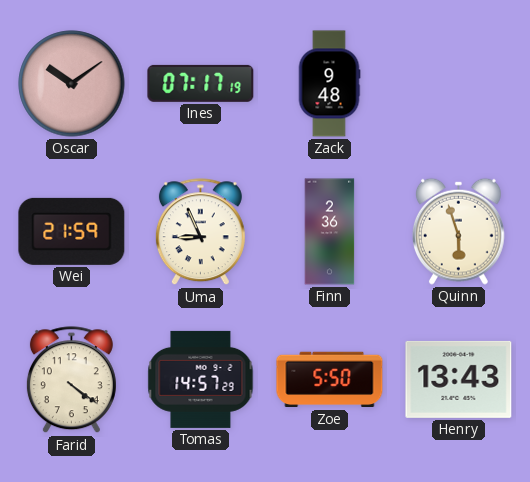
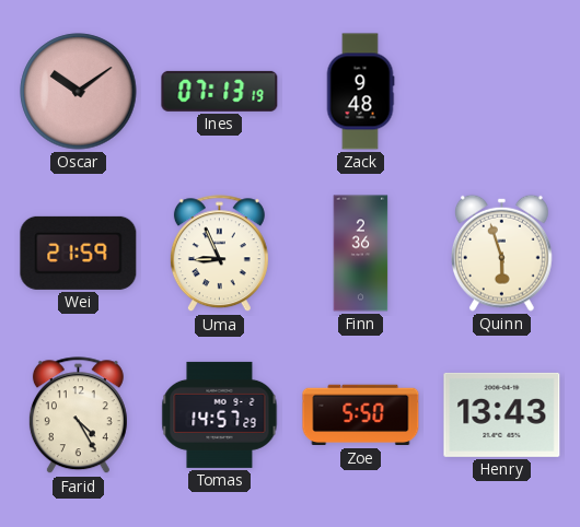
Ines: 07:17 -> 07:13 (220, 91)
Farid: 4:21 -> 4:25 (78, 415)
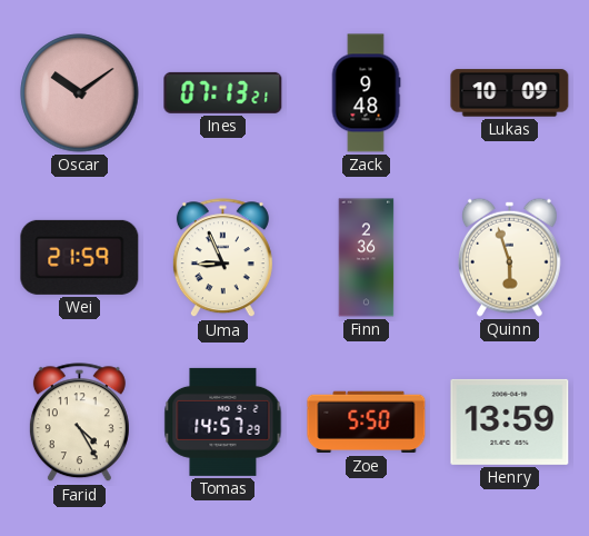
Ines: 07:13:19 -> 07:13:21 (223, 92)
Lukas: none -> 10:09 (510, 93)
Henry: 13:43 -> 13:59 (510, 421)
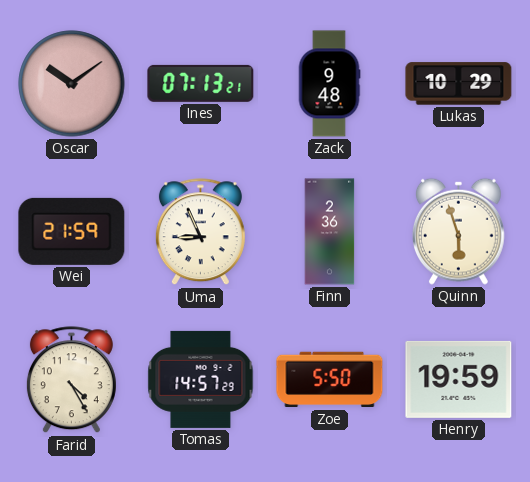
Lukas: 10:09 -> 10:29 (459, 84)
Henry: 13:59 -> 19:59 (459, 379)
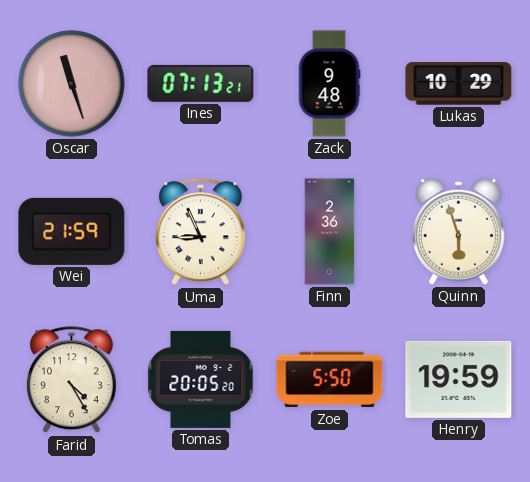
Oscar: 10:09 -> 11:27 (72, 84)
Tomas: 14:57 -> 20:05 (201, 379)
